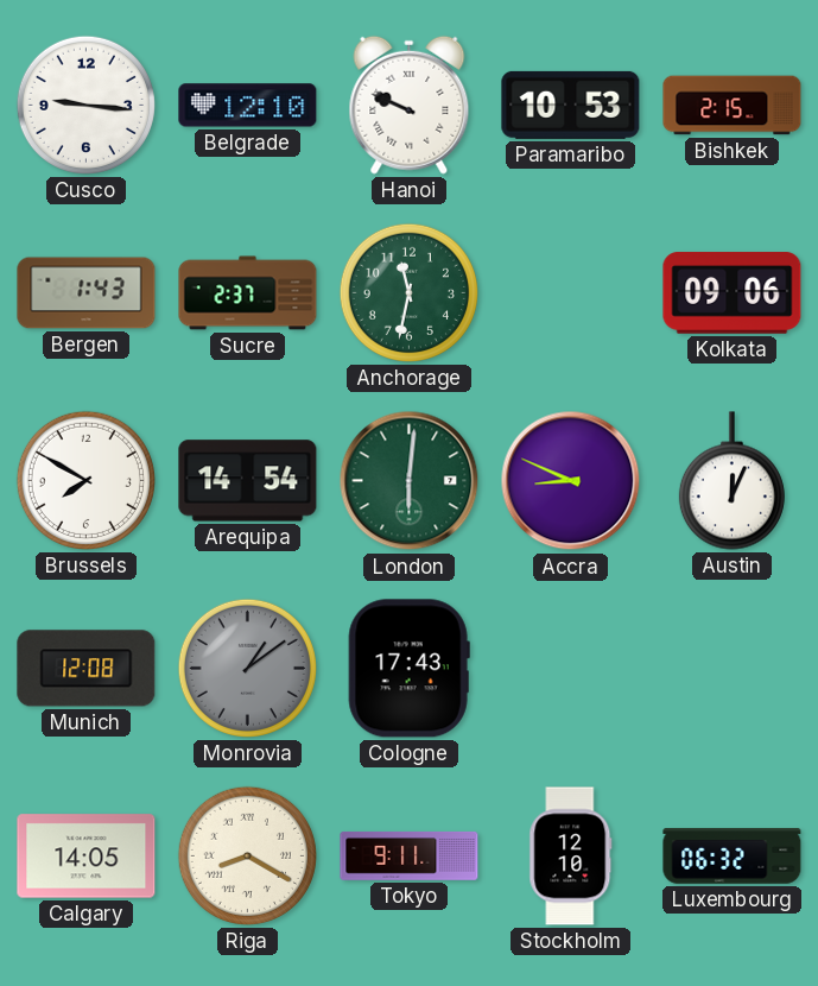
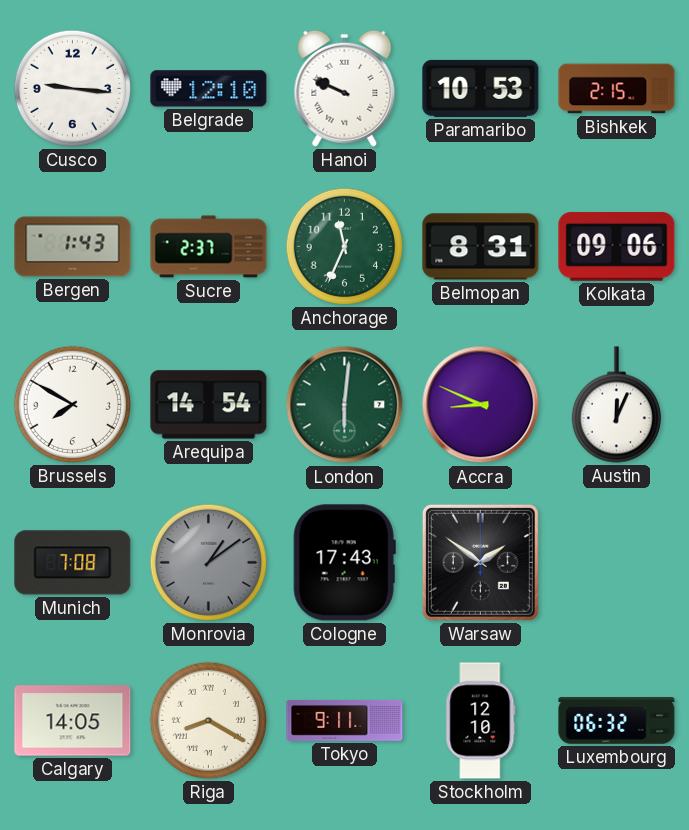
Anchorage: 11:32 -> 11:34 (344, 246)
Belmopan: none -> 8:31 (481, 247)
Munich: 12:08 -> 7:08 (73, 563)
Warsaw: none -> 1:51 (480, 562)
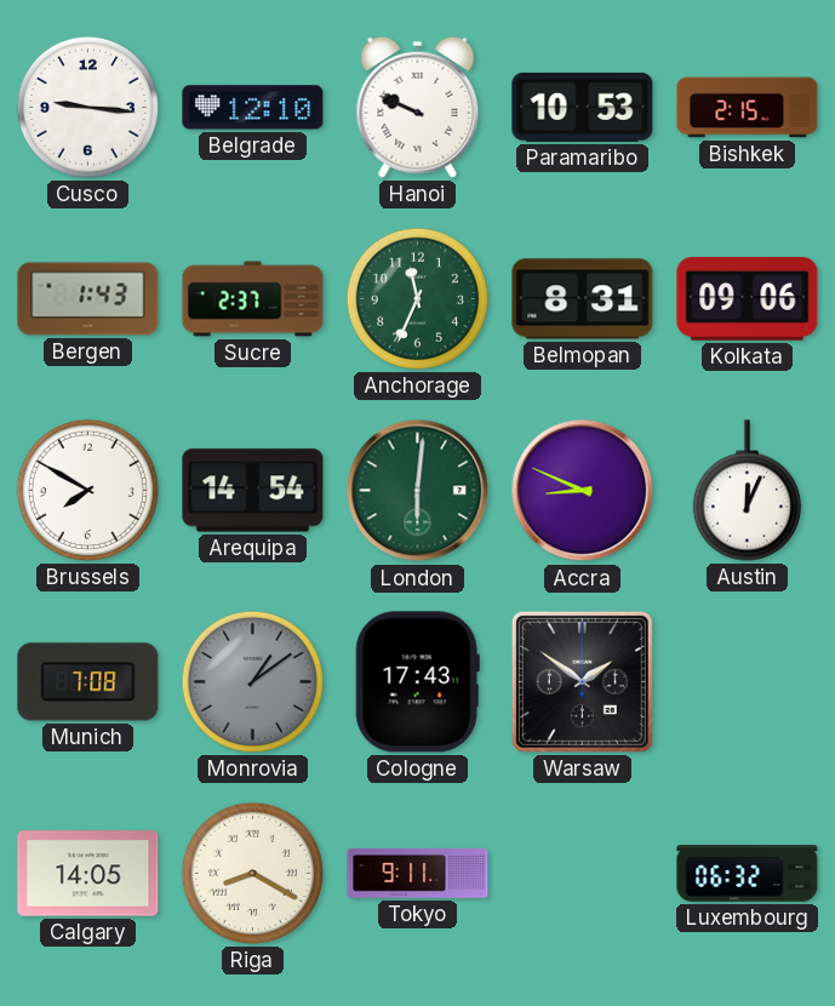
Stockholm: 12:10 -> none (481, 721)
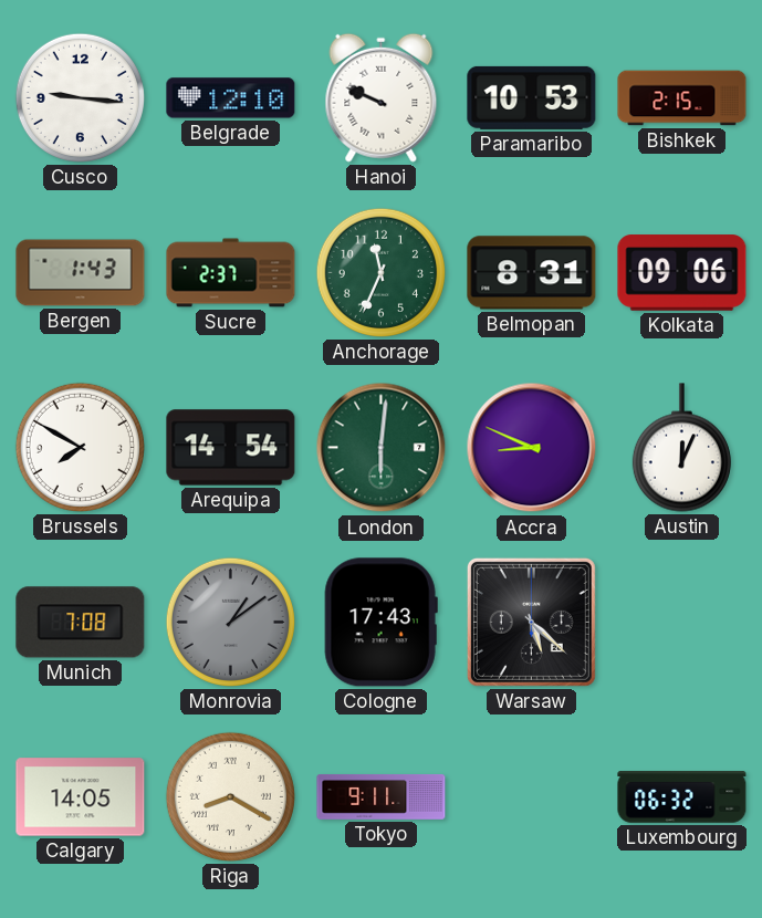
Warsaw: 1:51 -> 5:22 (531, 622)
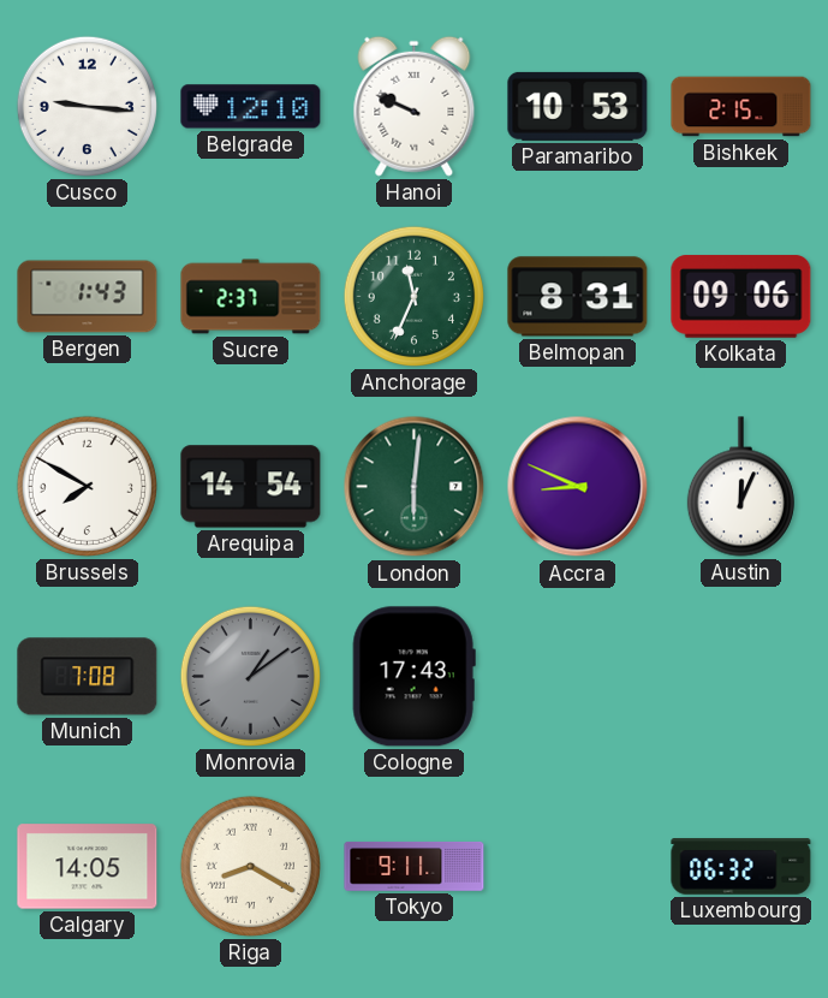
Warsaw: 5:22 -> none (531, 622)
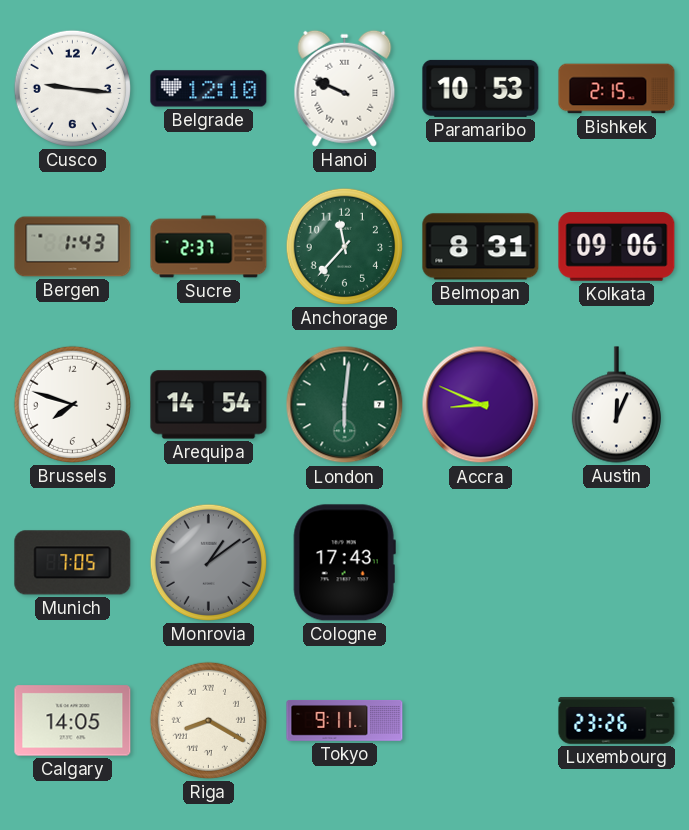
Anchorage: 11:34 -> 11:37 (344, 246)
Brussels: 7:50 -> 7:48 (72, 404)
Munich: 7:08 -> 7:05 (73, 563)
Luxembourg: 06:32 -> 23:26 (617, 721)
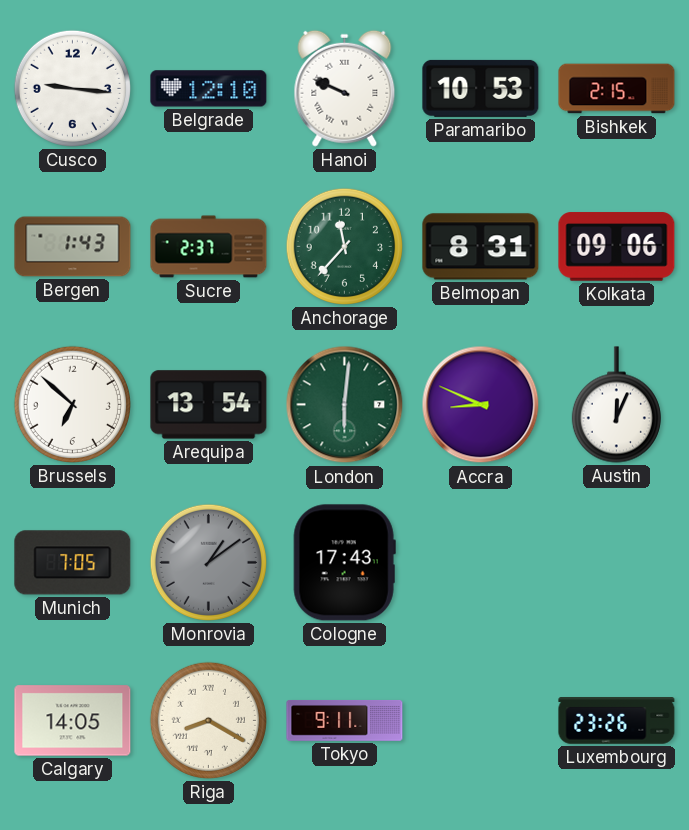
Brussels: 7:48 -> 6:52 (72, 404)
Arequipa: 14:54 -> 13:54 (209, 405)
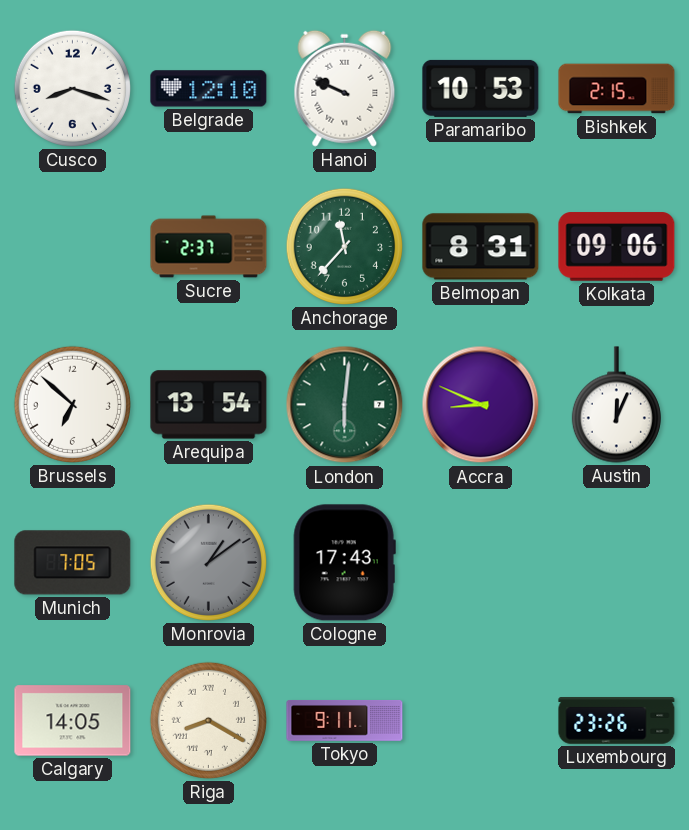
Cusco: 9:16 -> 8:18 (72, 88)
Bergen: 1:43 -> none (73, 247)
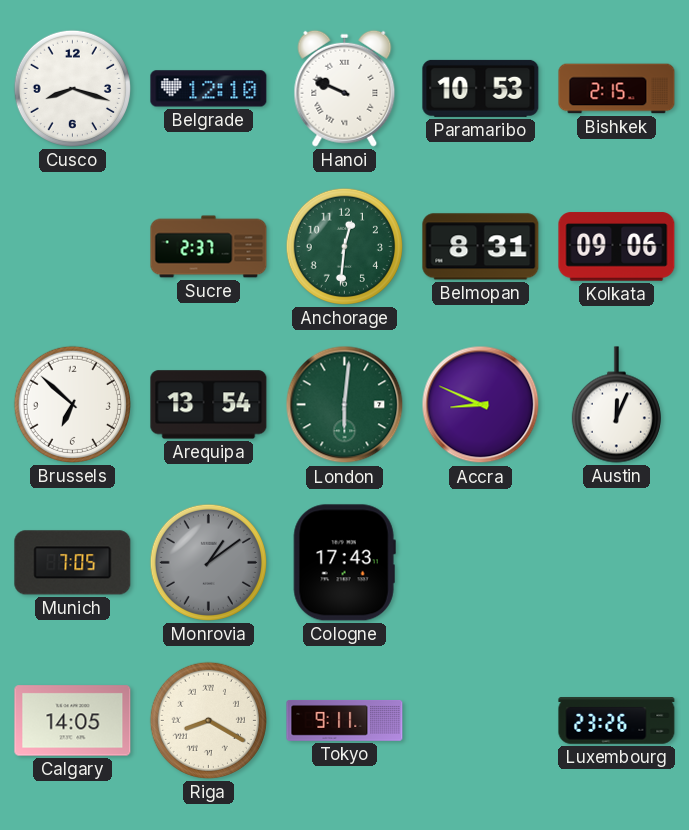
Anchorage: 11:37 -> 12:31 (344, 246)
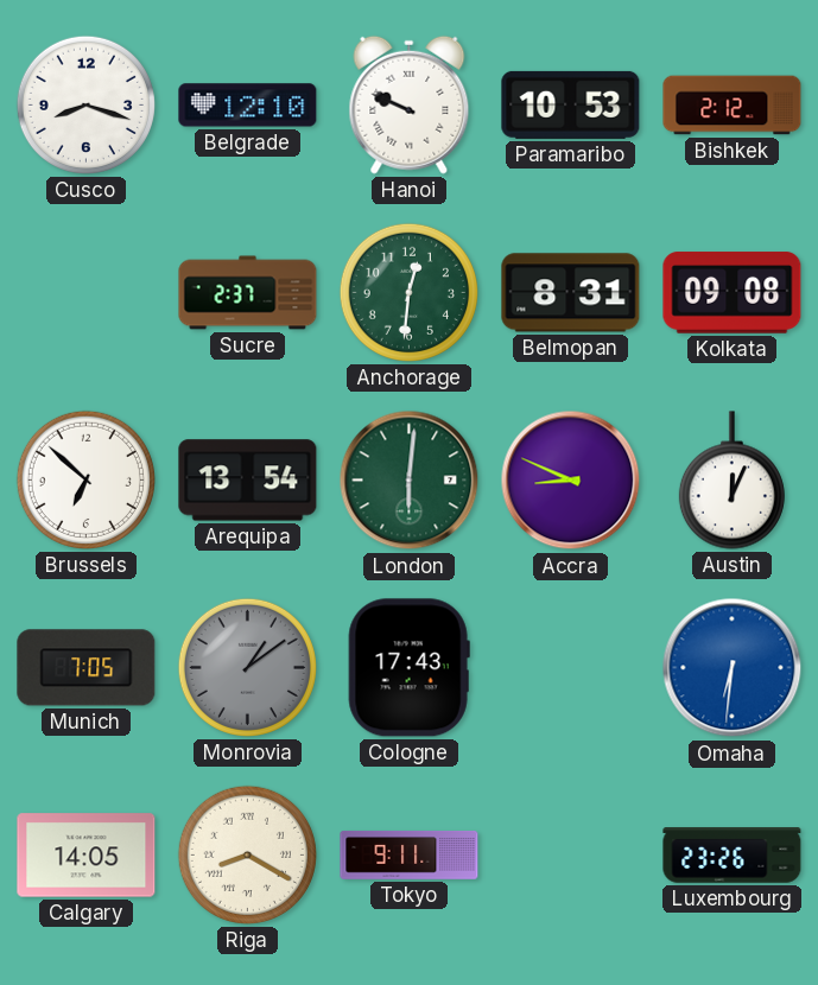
Bishkek: 2:15 -> 2:12 (733, 106)
Kolkata: 09:06 -> 09:08 (733, 293)
Omaha: none -> 6:31 (733, 668)
